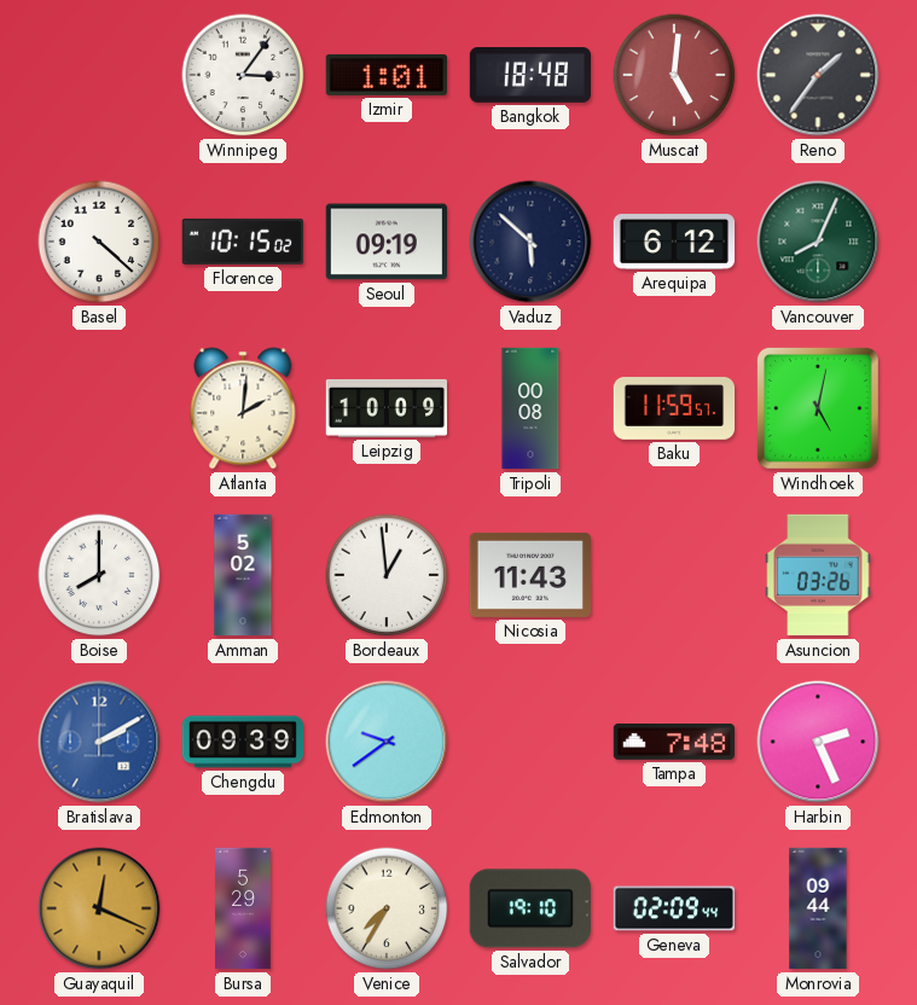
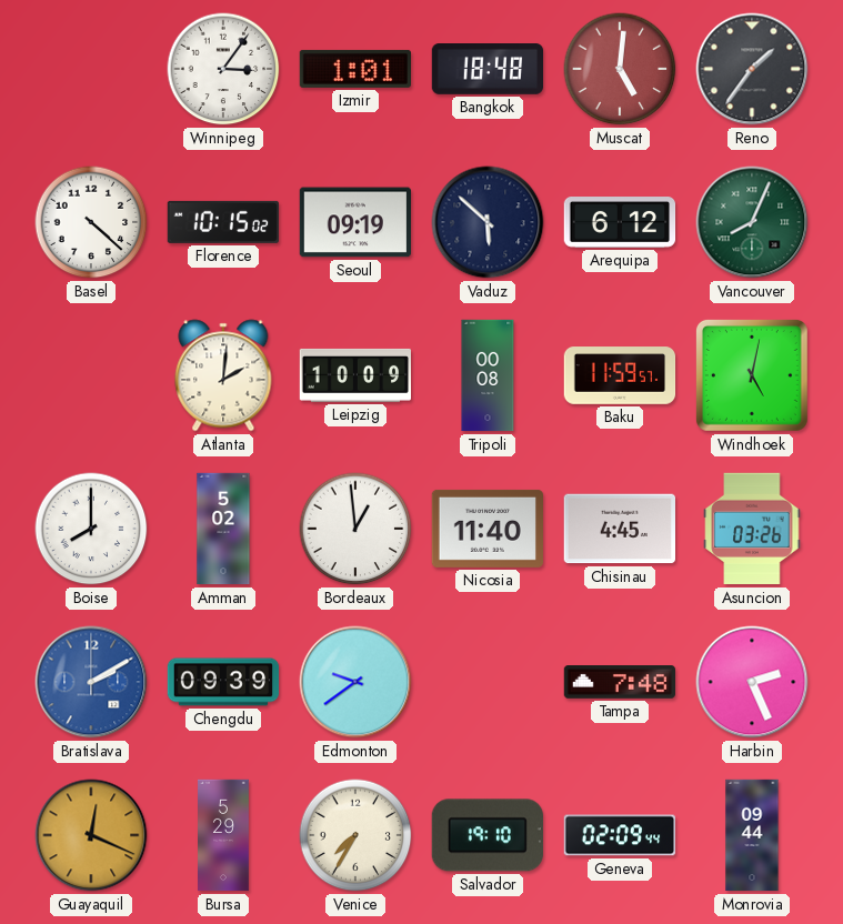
Nicosia: 11:43 -> 11:40 (486, 529)
Chisinau: none -> 4:45 (619, 529)
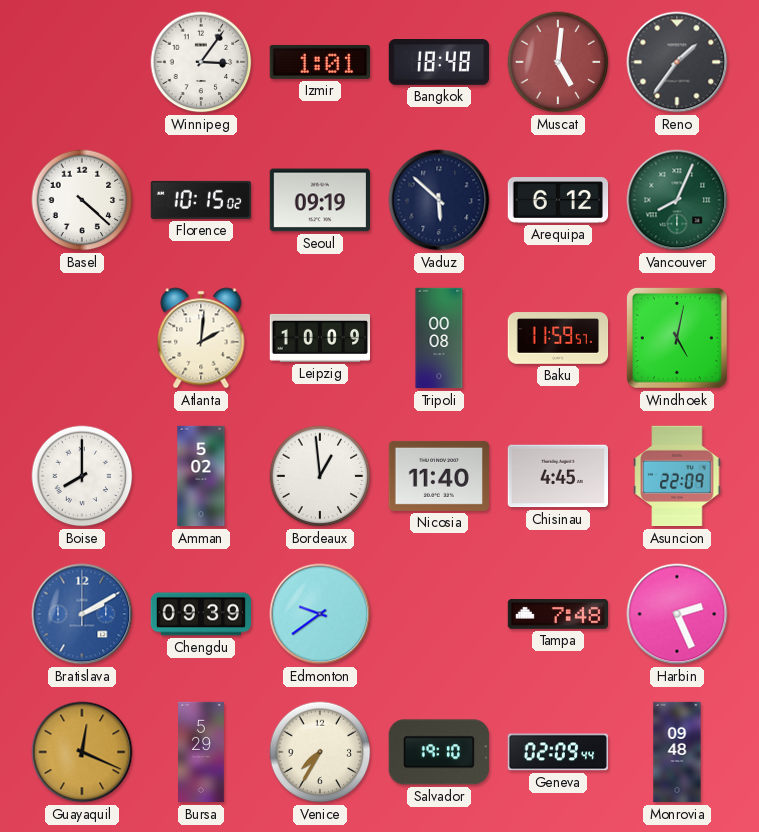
Asuncion: 03:26 -> 22:09 (677, 476)
Monrovia: 09:44 -> 09:48 (677, 752)
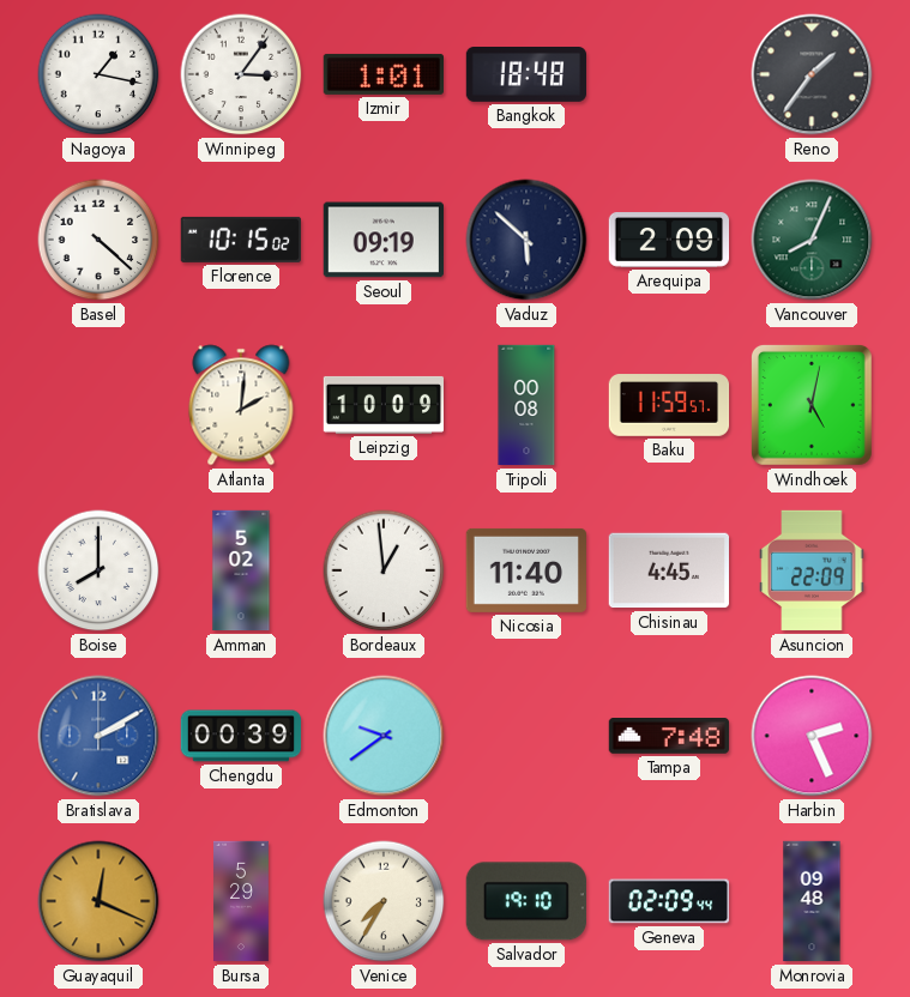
Nagoya: none -> 1:17 (98, 74)
Muscat: 5:01 -> none (558, 62)
Arequipa: 6:12 -> 2:09 (669, 241)
Chengdu: 09:39 -> 00:39 (241, 736)
